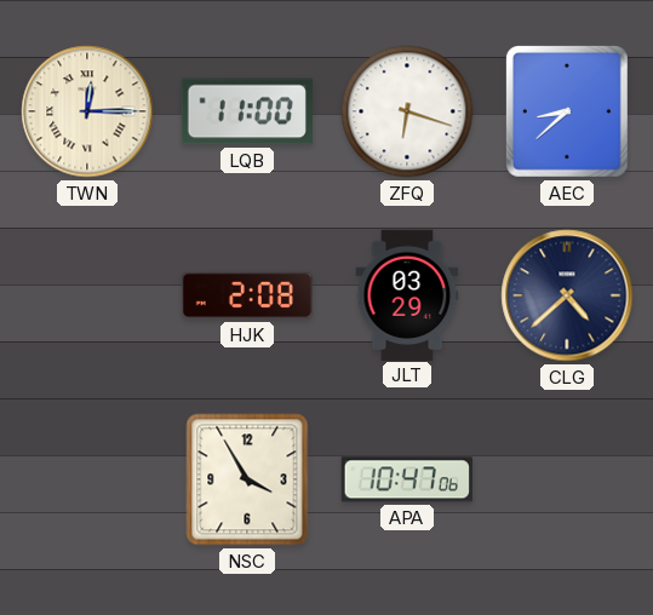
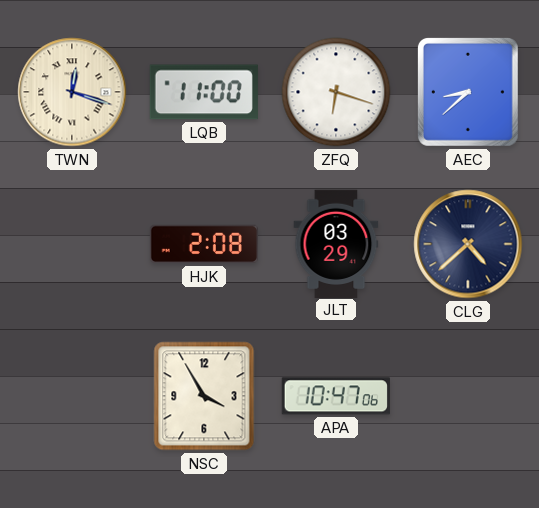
TWN: 12:15 -> 12:18 (72, 92)
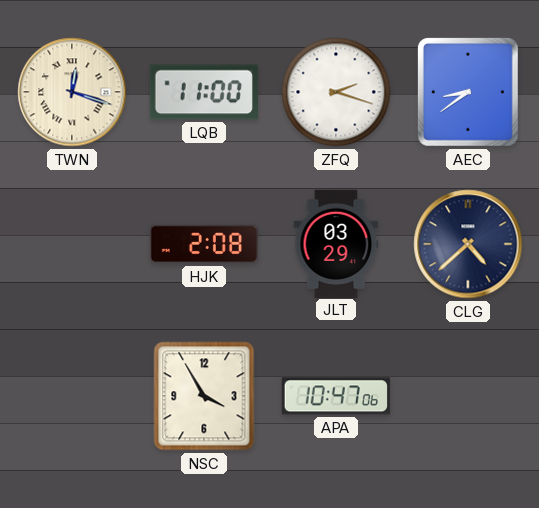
ZFQ: 6:18 -> 2:18 (336, 92)
AEC: 8:38 -> 8:39 (468, 92)
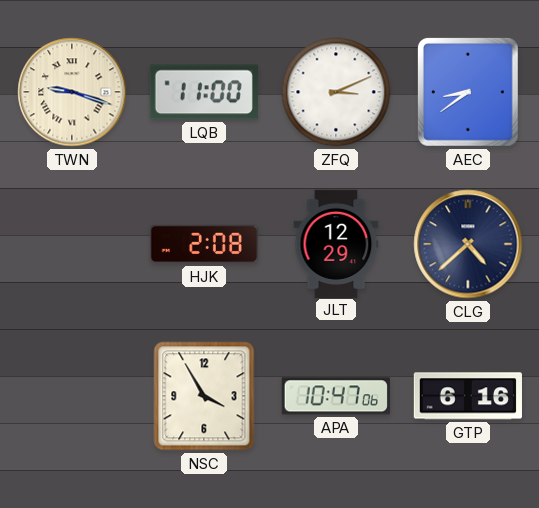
TWN: 12:18 -> 9:18 (72, 92)
ZFQ: 2:18 -> 3:11 (336, 92)
JLT: 03:29 -> 12:29 (336, 243)
GTP: none -> 6:16 (468, 396)
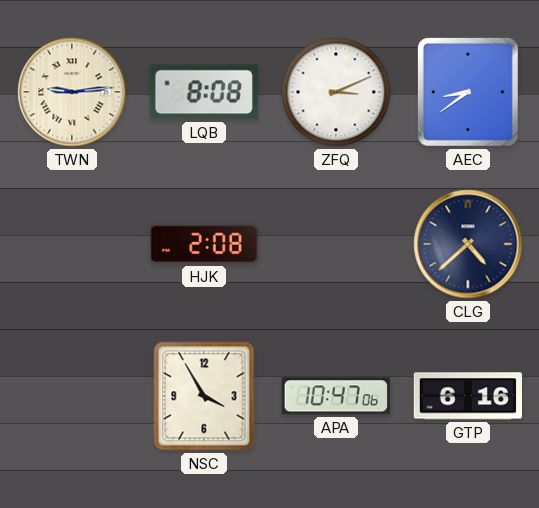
TWN: 9:18 -> 9:14 (72, 92)
LQB: 11:00 -> 8:08 (204, 92)
JLT: 12:29 -> none (336, 243)
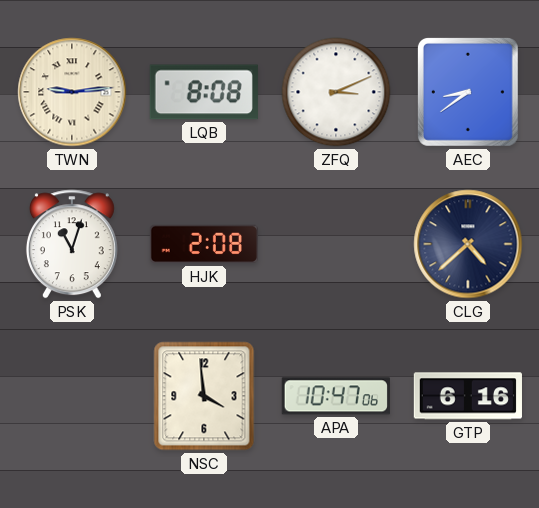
PSK: none -> 11:03 (72, 244)
NSC: 3:55 -> 3:59 (204, 396)
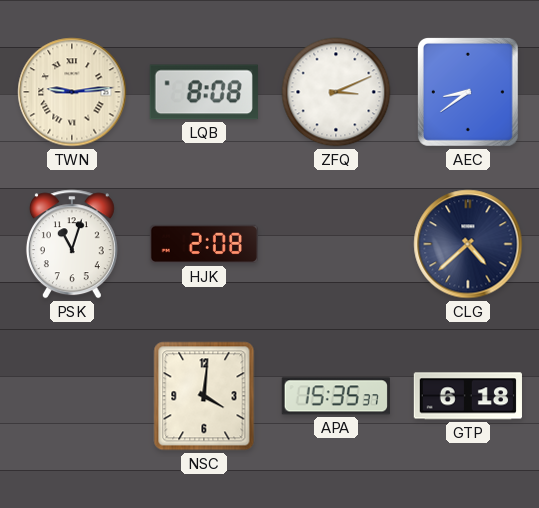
NSC: 3:59 -> 4:01 (204, 396)
APA: 10:47 -> 15:35 (336, 396)
GTP: 6:16 -> 6:18 (468, 396)
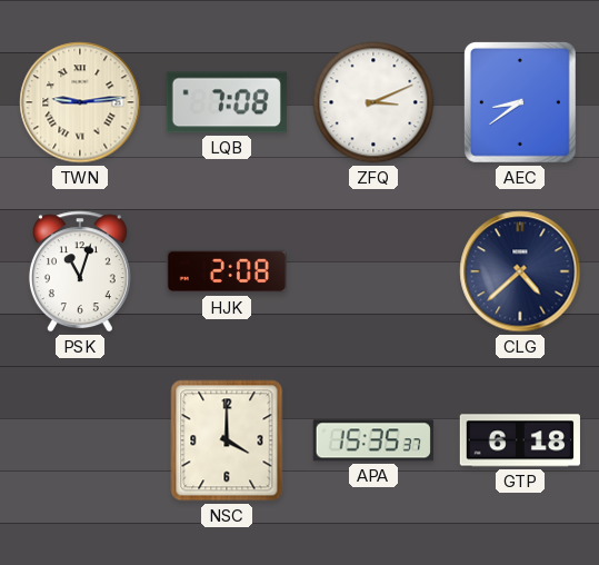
LQB: 8:08 -> 7:08 (227, 102)
NSC: 4:01 -> 4:00 (227, 440)
